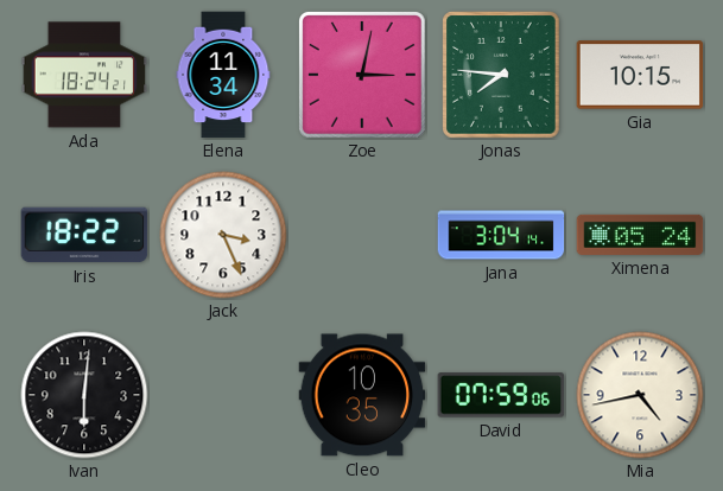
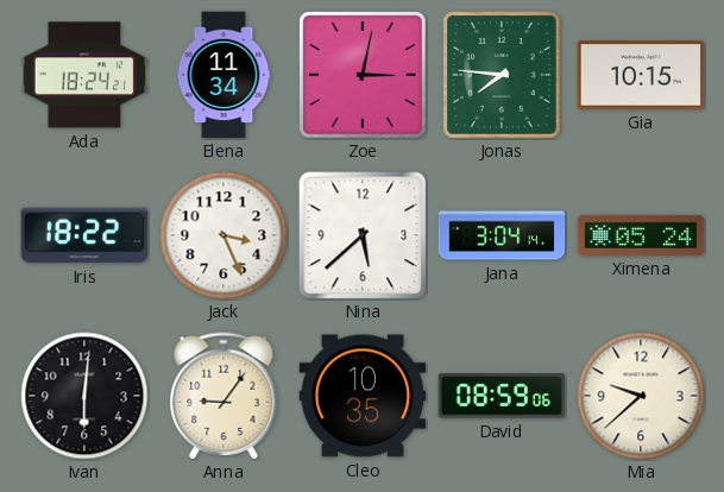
Nina: none -> 5:38 (363, 235)
Anna: none -> 9:06 (224, 396)
David: 07:59 -> 08:59 (502, 396)
Mia: 4:43 -> 9:38 (641, 396)
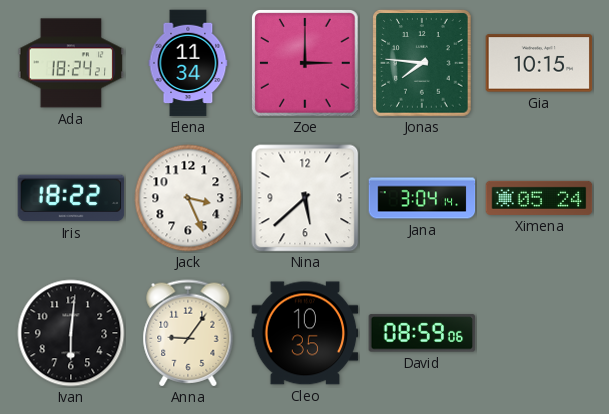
Zoe: 3:02 -> 3:00 (306, 64)
Mia: 9:38 -> none (641, 396)
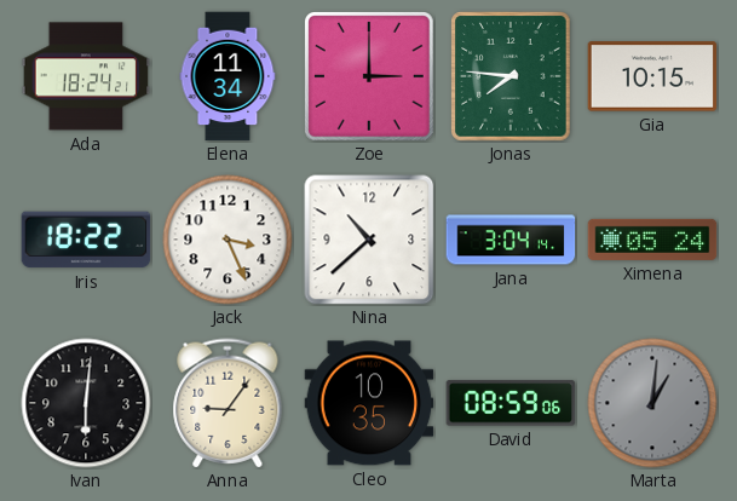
Nina: 5:38 -> 10:38 (369, 240)
Marta: none -> 1:01 (652, 403)
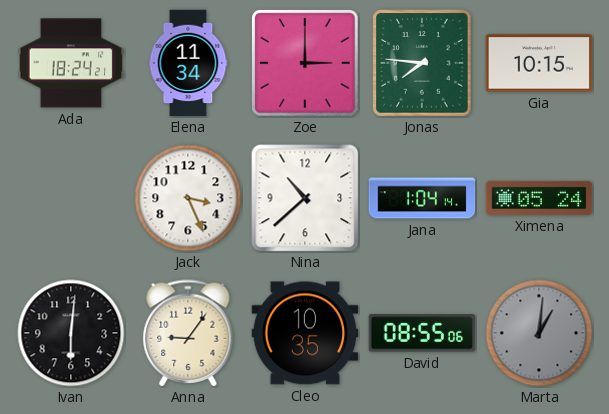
Iris: 18:22 -> none (86, 240)
Jana: 3:04 -> 1:04 (422, 198)
David: 08:59 -> 08:55 (422, 333)
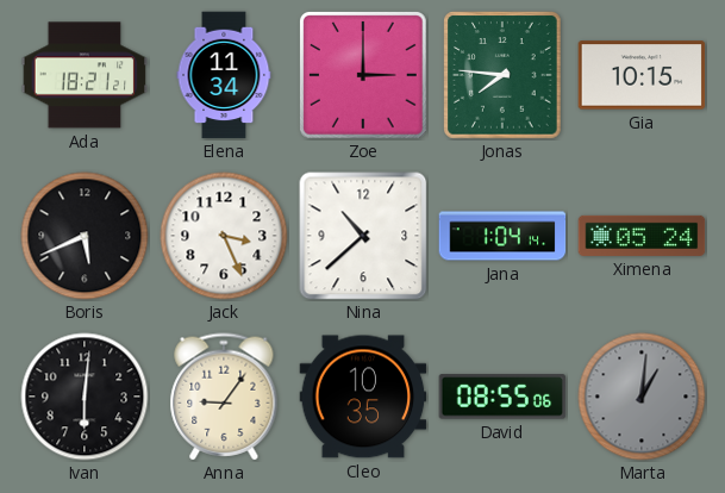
Ada: 18:24 -> 18:21 (85, 75)
Boris: none -> 5:41 (85, 236)
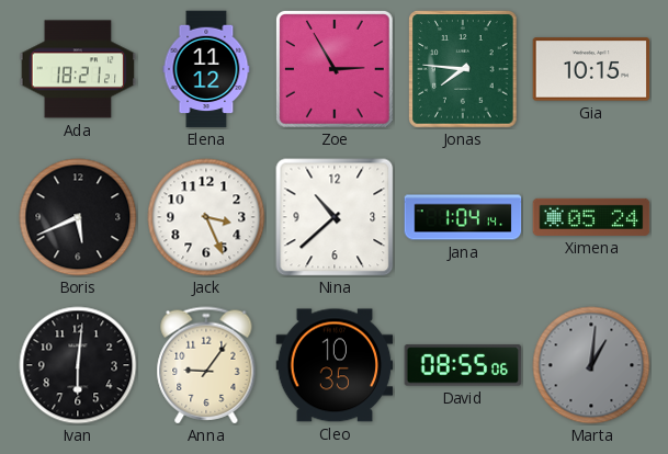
Elena: 11:34 -> 11:12 (206, 69)
Zoe: 3:00 -> 2:55 (336, 70)
